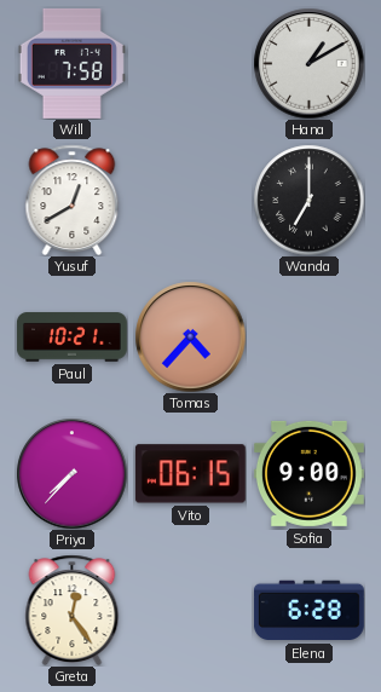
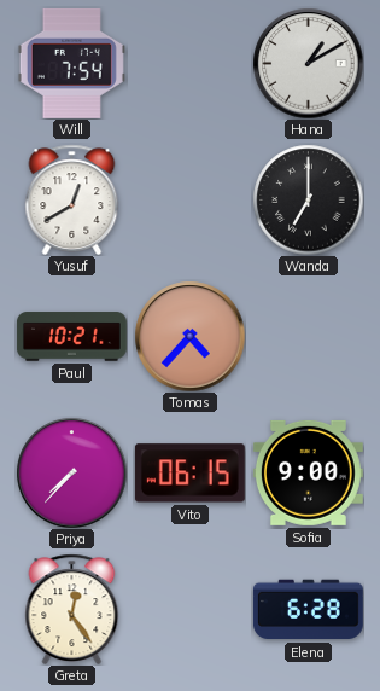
Will: 7:58 -> 7:54 (71, 63)
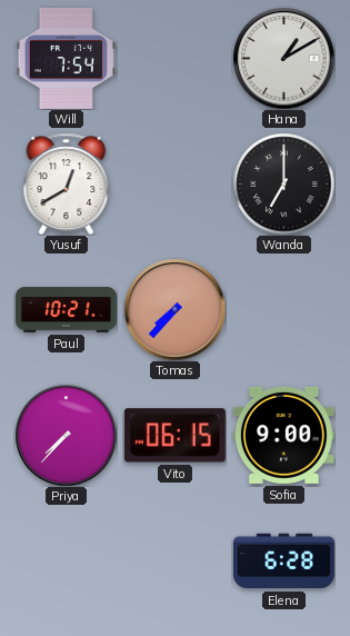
Tomas: 4:37 -> 7:37 (174, 309)
Greta: 12:24 -> none (72, 609)
